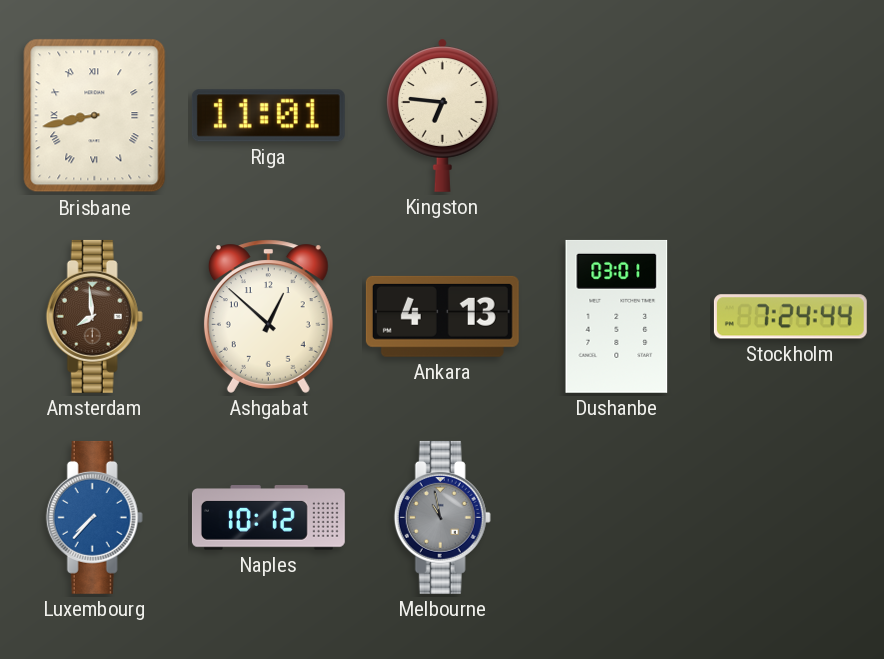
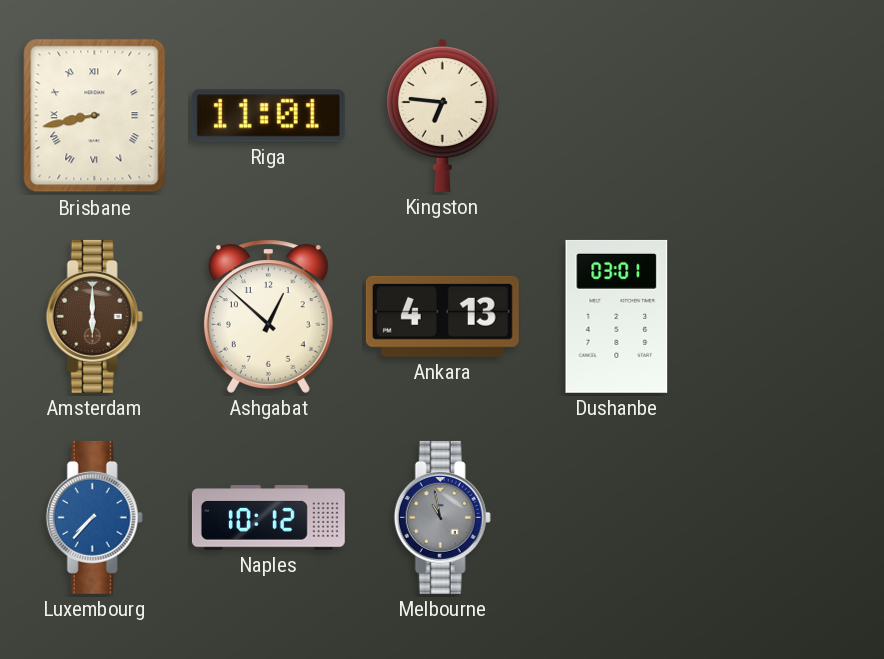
Amsterdam: 7:59 -> 6:00 (94, 316)
Stockholm: 7:24 -> none (790, 317)
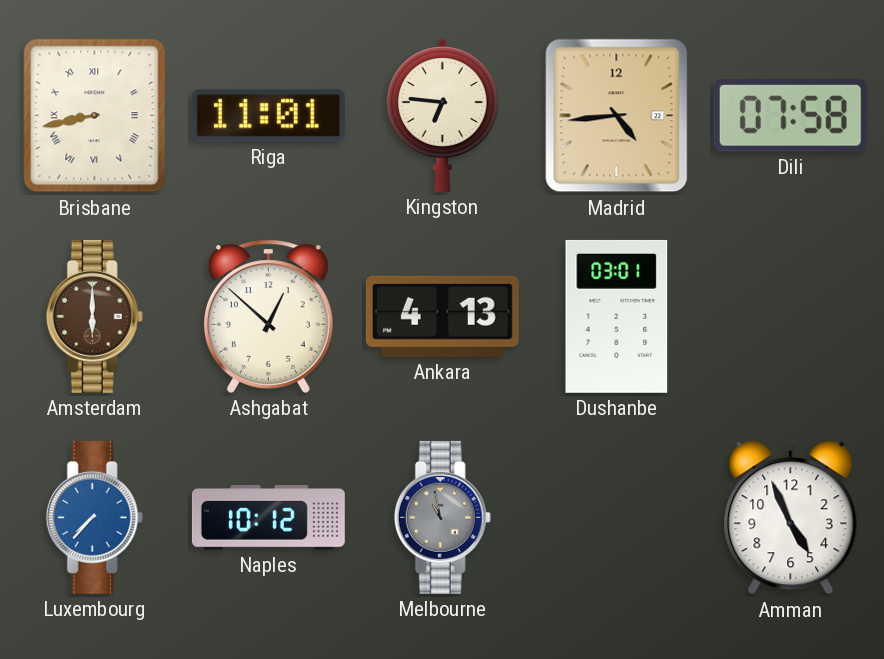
Madrid: none -> 4:44 (617, 116)
Dili: none -> 07:58 (790, 116)
Amman: none -> 4:56 (791, 518)
